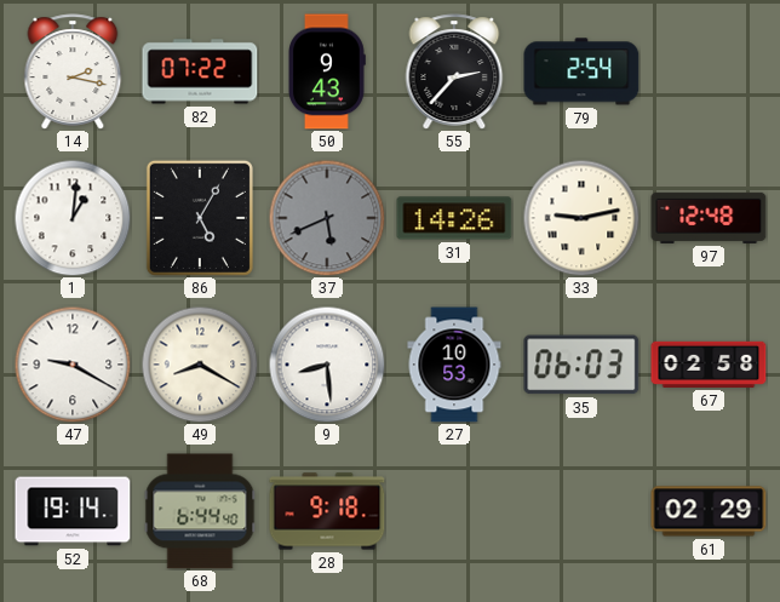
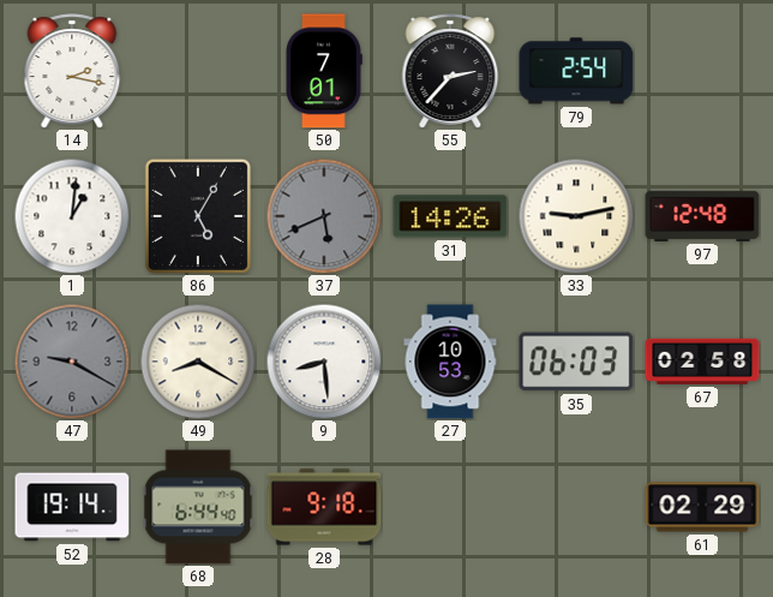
82: 07:22 -> none (200, 71)
50: 9:43 -> 7:01 (324, 71)
47 dial: white -> grey (72, 362)
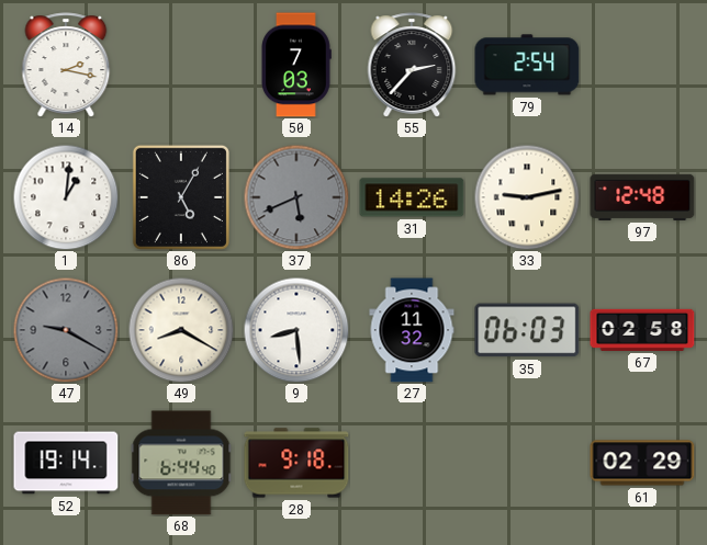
50: 7:01 -> 7:03 (296, 65)
27: 10:53 -> 11:32 (412, 330)
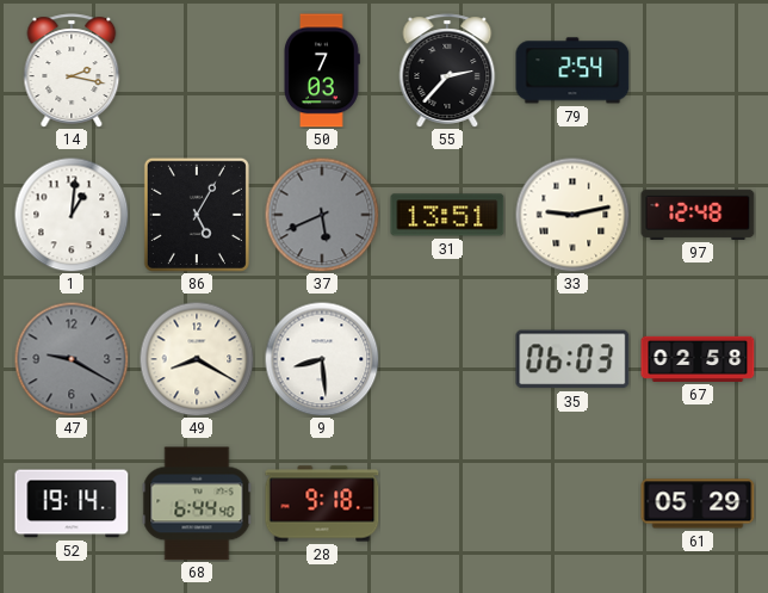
31: 14:26 -> 13:51 (447, 215)
27: 11:32 -> none (412, 330)
61: 02:29 -> 05:29 (698, 504)
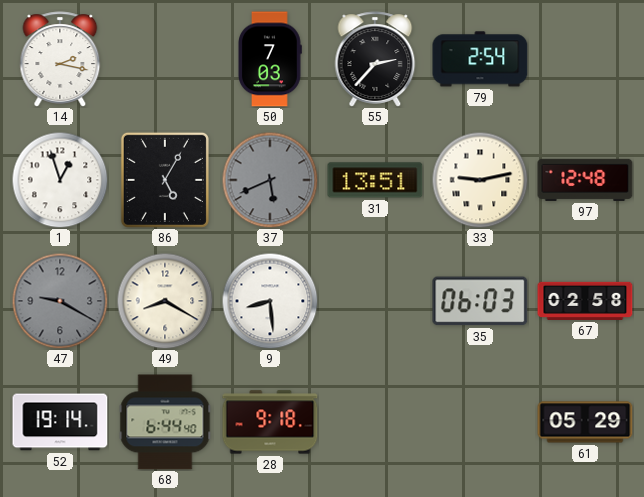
1: 1:01 -> 12:57 (60, 180)
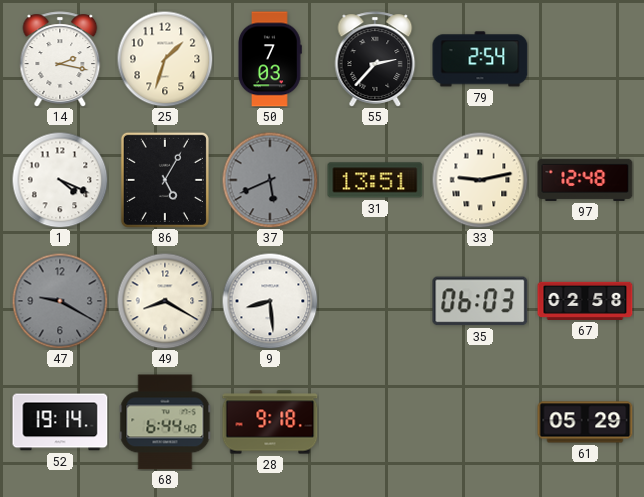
25: none -> 1:33 (165, 59)
1: 12:57 -> 4:19 (60, 180)
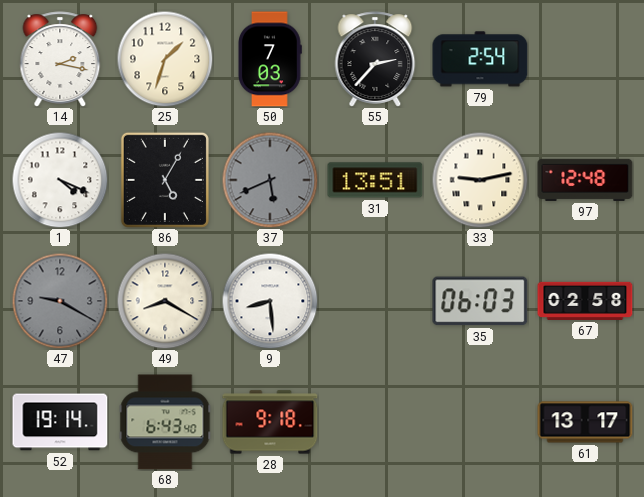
68: 6:44 -> 6:43 (165, 422)
61: 05:29 -> 13:17 (585, 422)
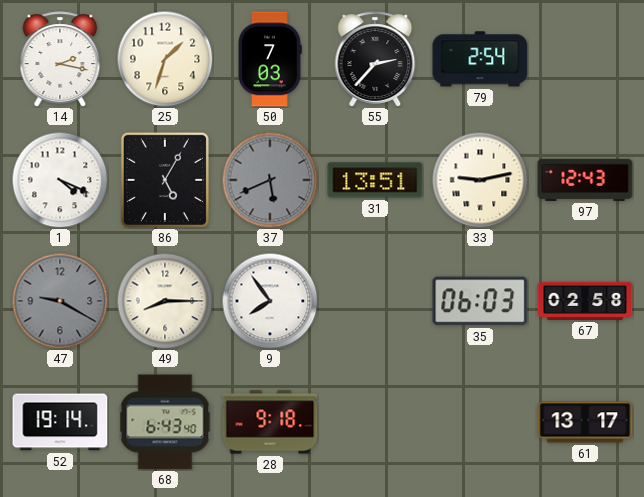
97: 12:48 -> 12:43 (585, 180)
49: 8:20 -> 8:15 (165, 301)
9: 8:29 -> 7:54 (270, 301)
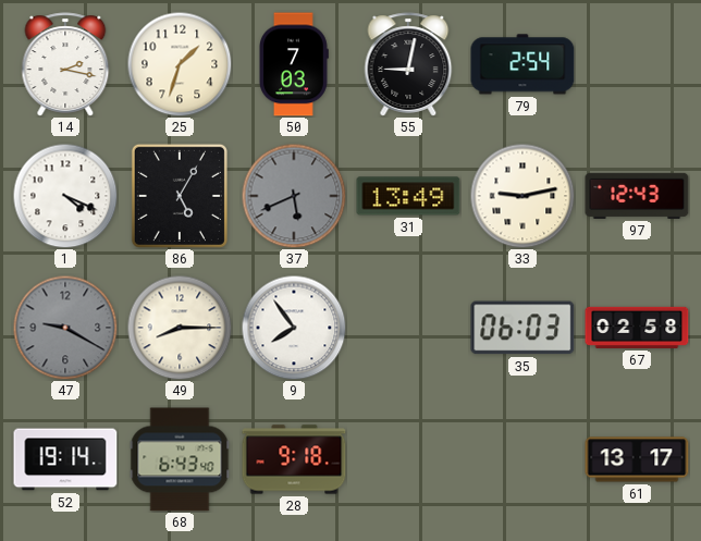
55: 2:37 -> 9:02 (408, 64)
31: 13:51 -> 13:49 (408, 196)
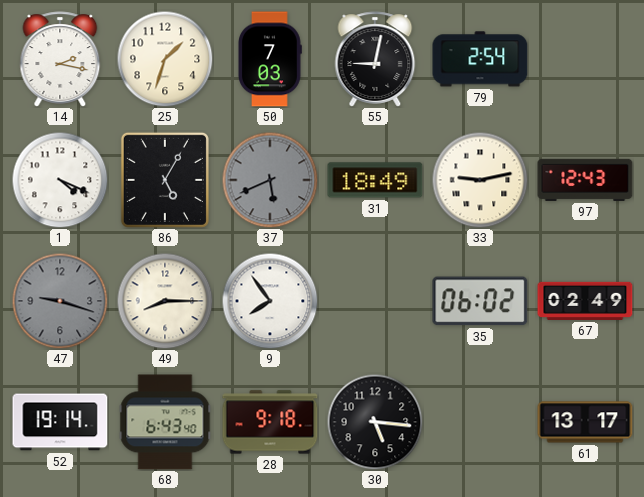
31: 13:49 -> 18:49 (375, 180)
47: 9:20 -> 9:18 (60, 301)
35: 06:03 -> 06:02 (480, 301)
67: 02:58 -> 02:49 (585, 301)
30: none -> 5:16 (375, 422)
